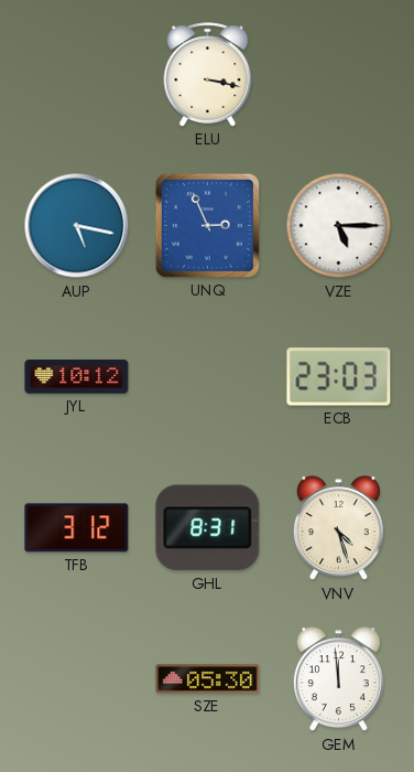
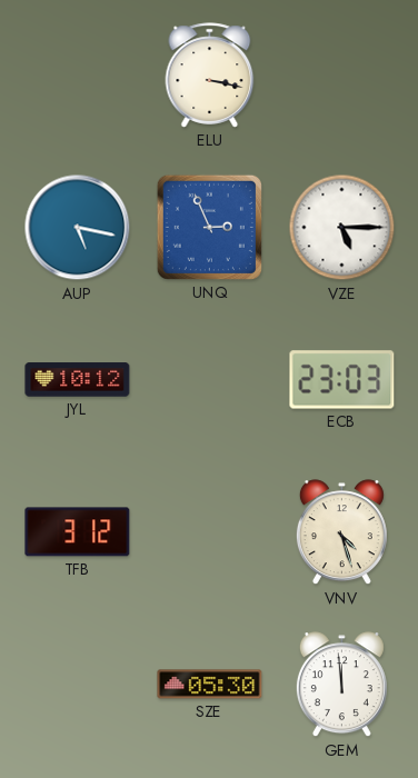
GHL: 8:31 -> none (208, 528)
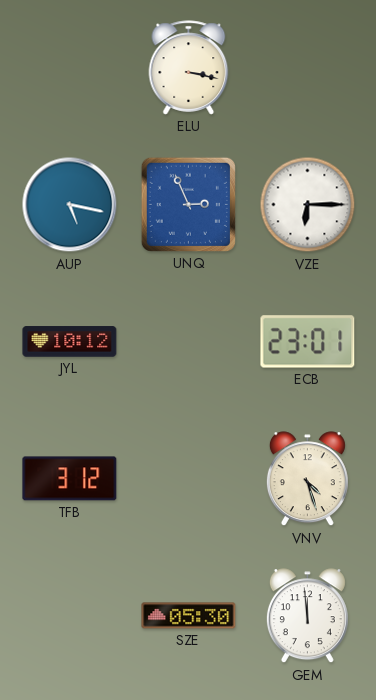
VZE: 5:15 -> 6:15 (308, 205)
ECB: 23:03 -> 23:01 (308, 342)
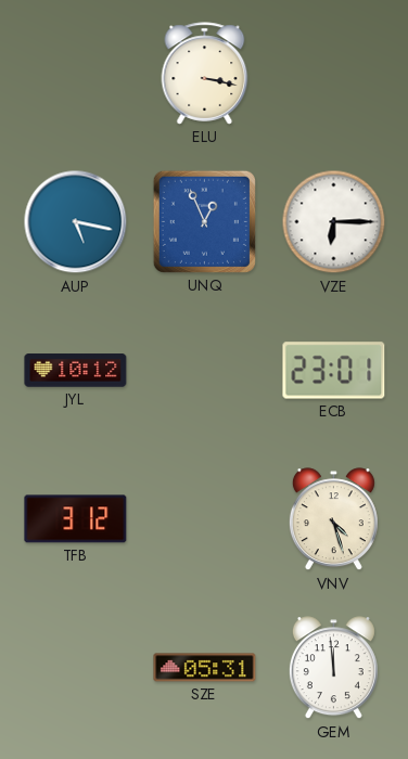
UNQ: 2:56 -> 12:56 (204, 221)
SZE: 05:30 -> 05:31 (205, 668)
